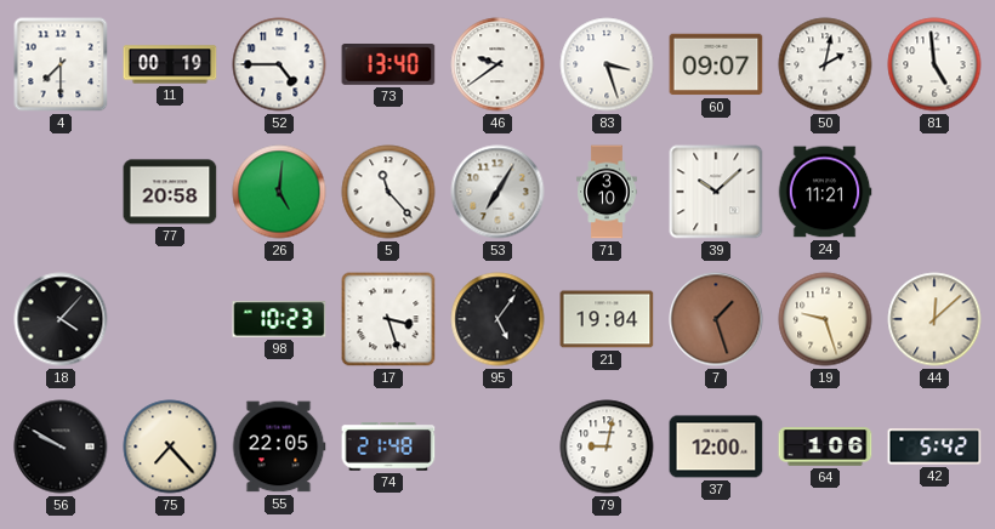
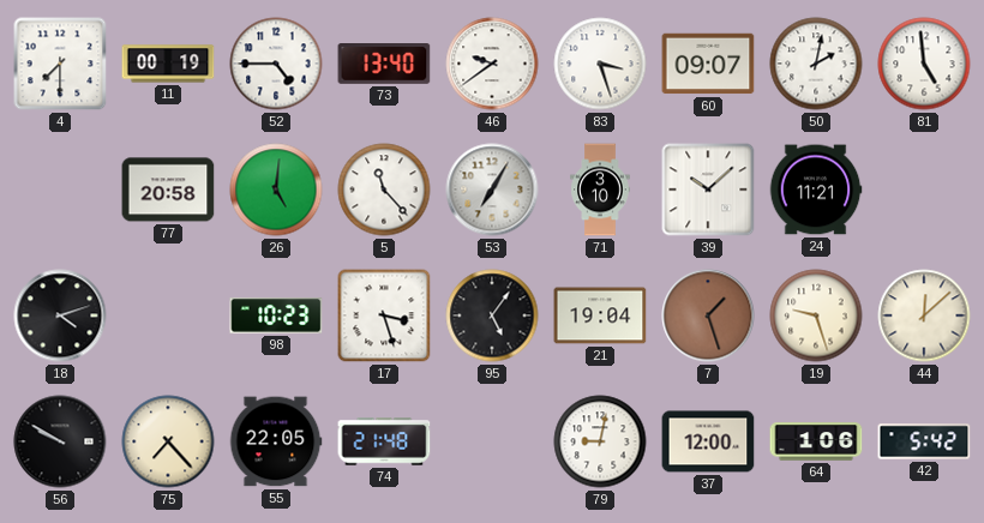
18: 4:07 -> 4:12 (60, 315)
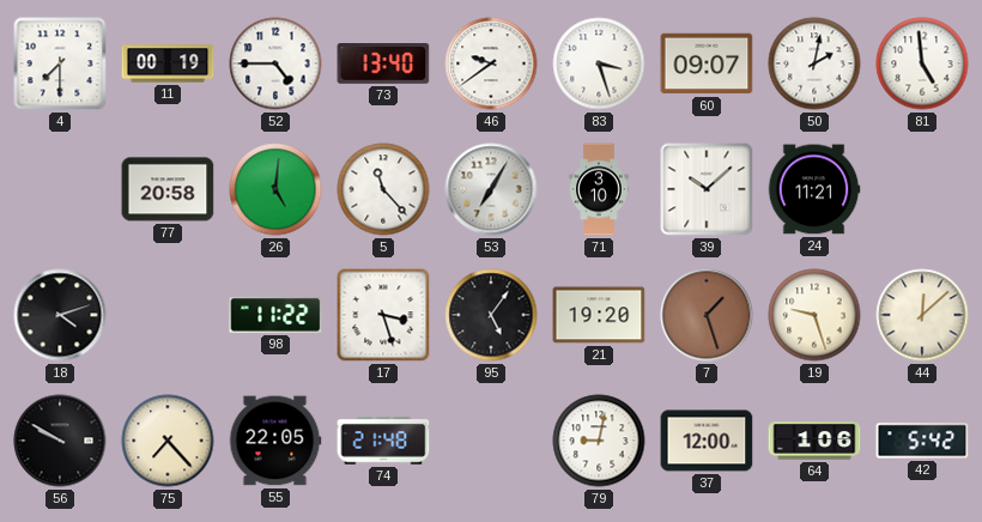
98: 10:23 -> 11:22 (275, 315)
21: 19:04 -> 19:20 (599, 315)
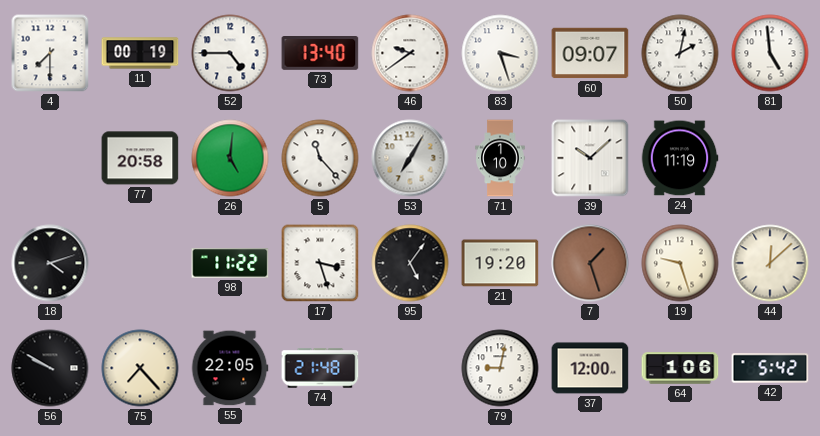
71: 3:10 -> 1:10 (500, 158)
24: 11:21 -> 11:19 (680, 158)
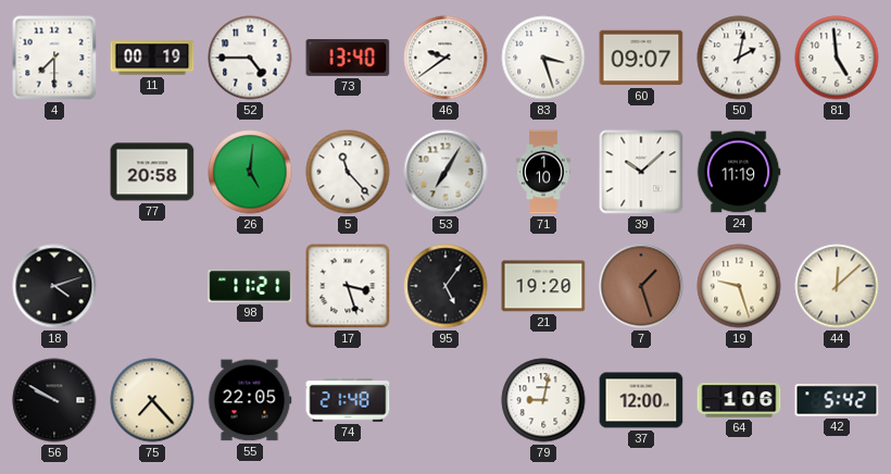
98: 11:22 -> 11:21 (250, 286)
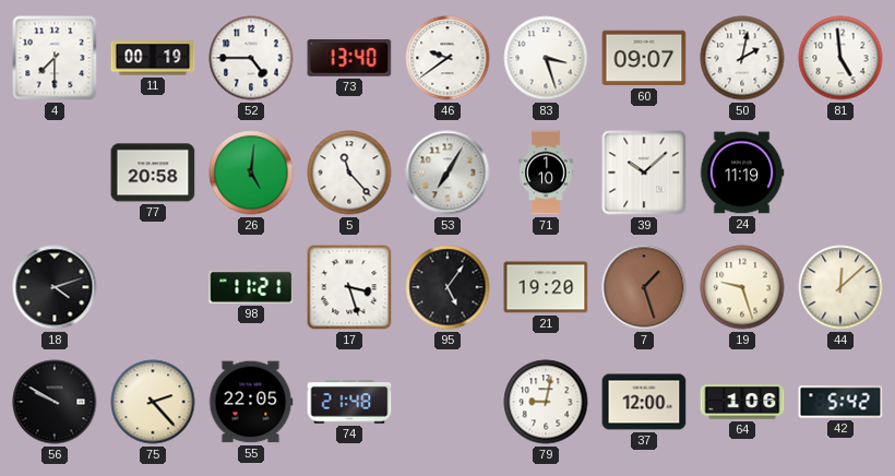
75: 7:23 -> 2:23 (153, 402)
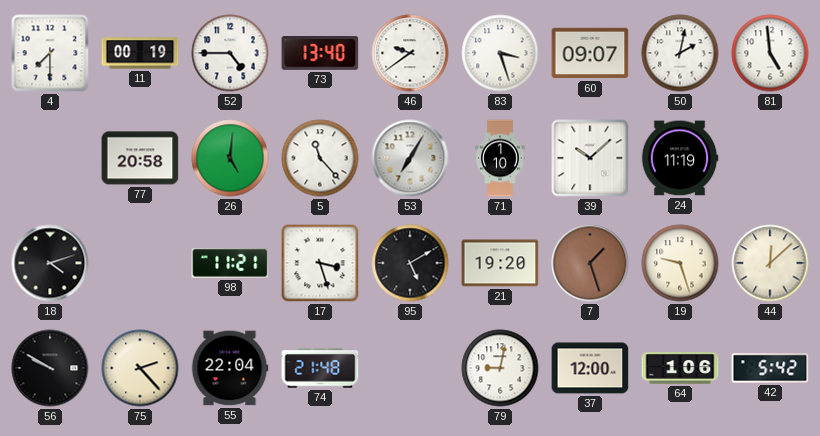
95: 5:06 -> 5:10 (410, 263)
55: 22:05 -> 22:04 (230, 368)
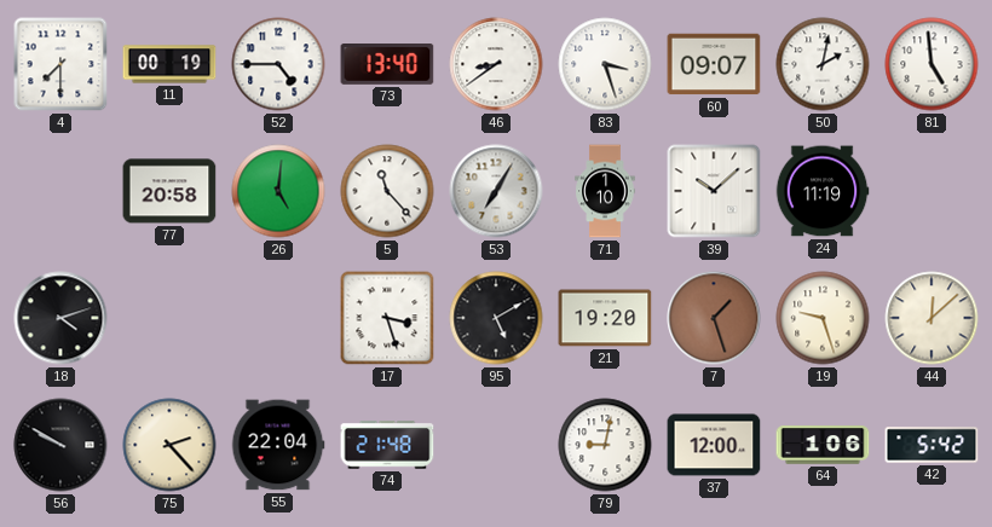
46: 9:39 -> 8:39 (496, 64)
98: 11:21 -> none (230, 263)
